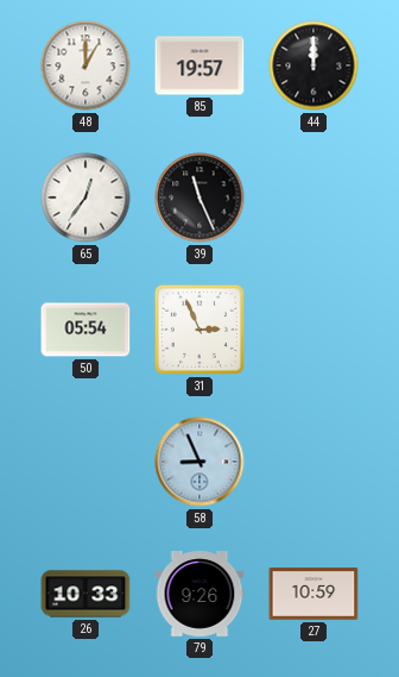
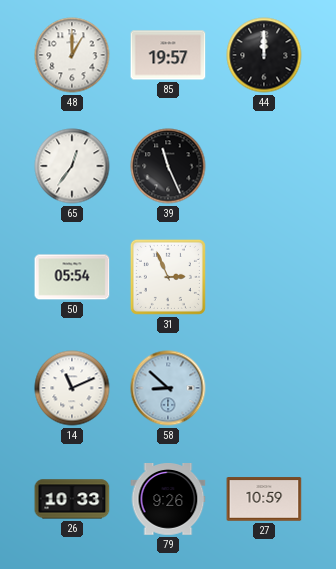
14: none -> 11:11 (72, 388)
58: 8:56 -> 8:52 (168, 388)
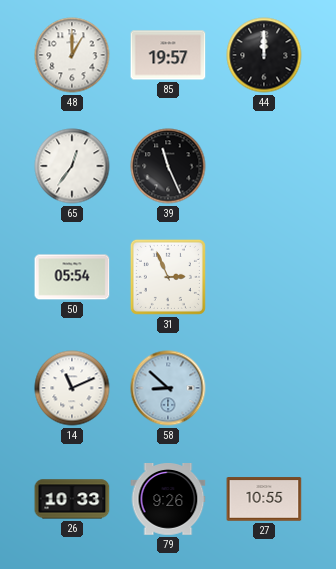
27: 10:59 -> 10:55 (264, 499)
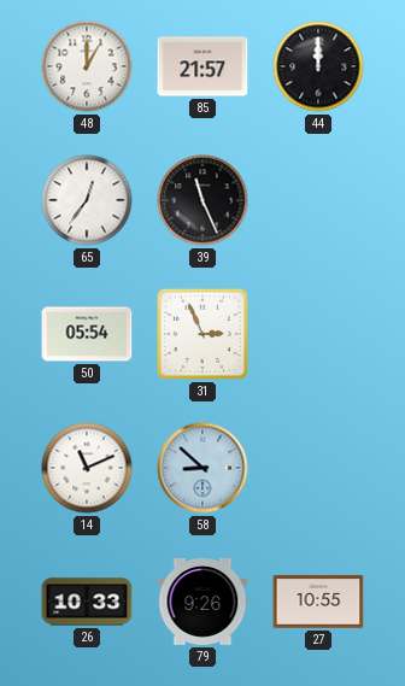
85: 19:57 -> 21:57 (202, 66)
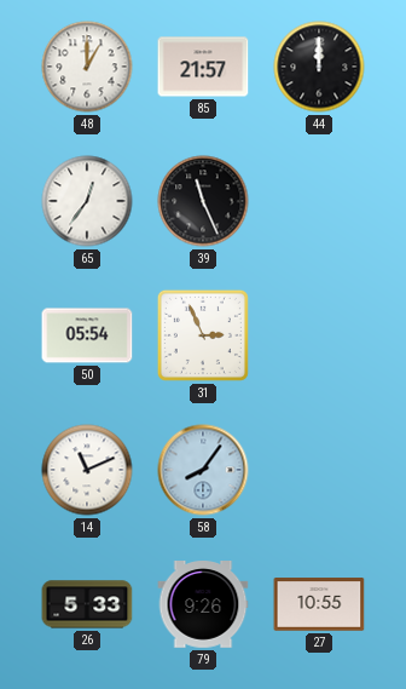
58: 8:52 -> 8:06 (203, 470)
26: 10:33 -> 5:33 (87, 604)
